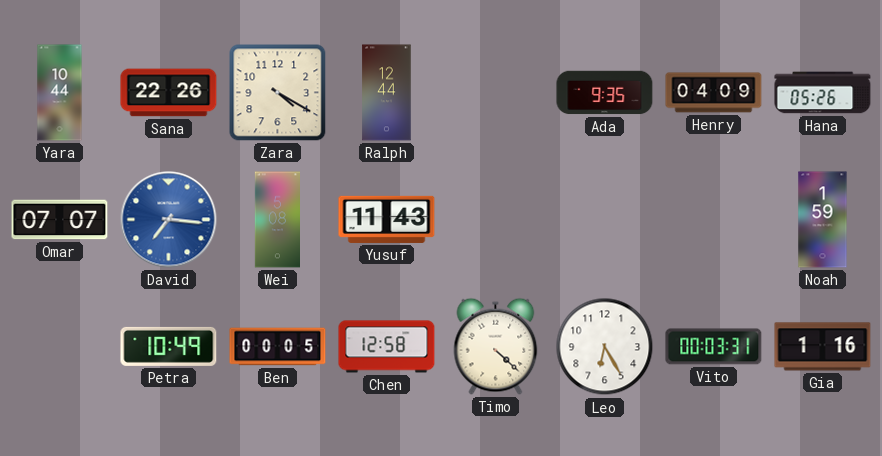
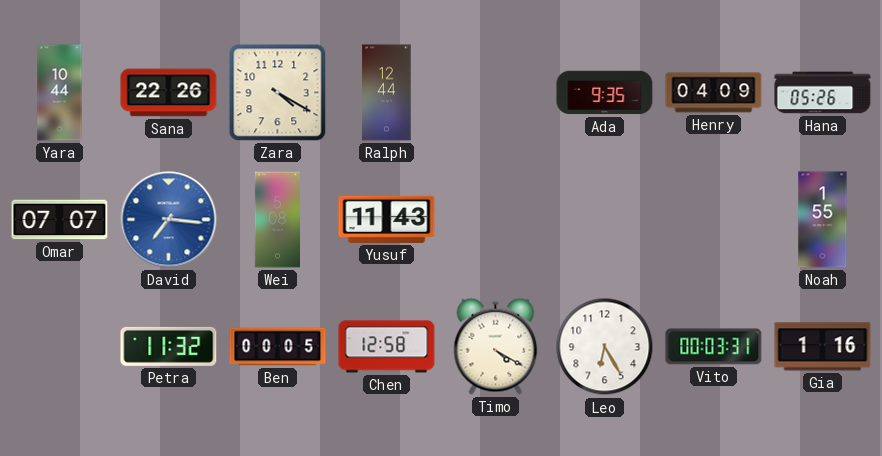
Noah: 1:59 -> 1:55 (823, 220)
Petra: 10:49 -> 11:32 (169, 346)
Timo: 4:22 -> 4:20 (496, 346)
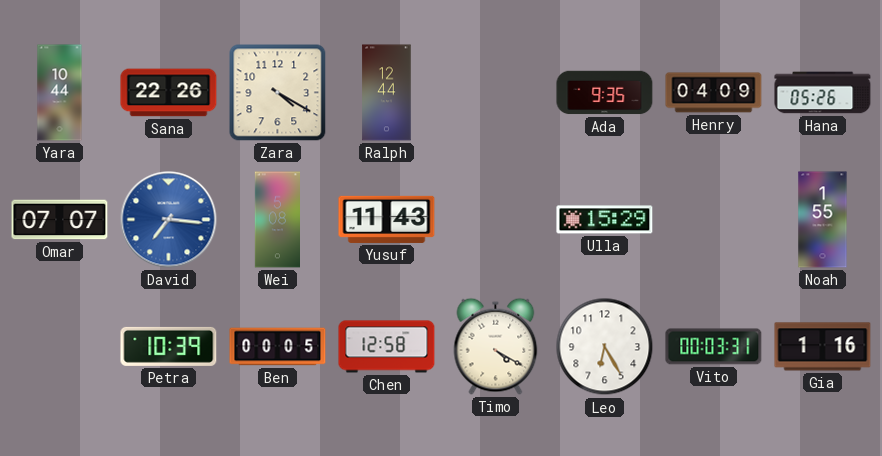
Ulla: none -> 15:29 (605, 220)
Petra: 11:32 -> 10:39 (169, 346)
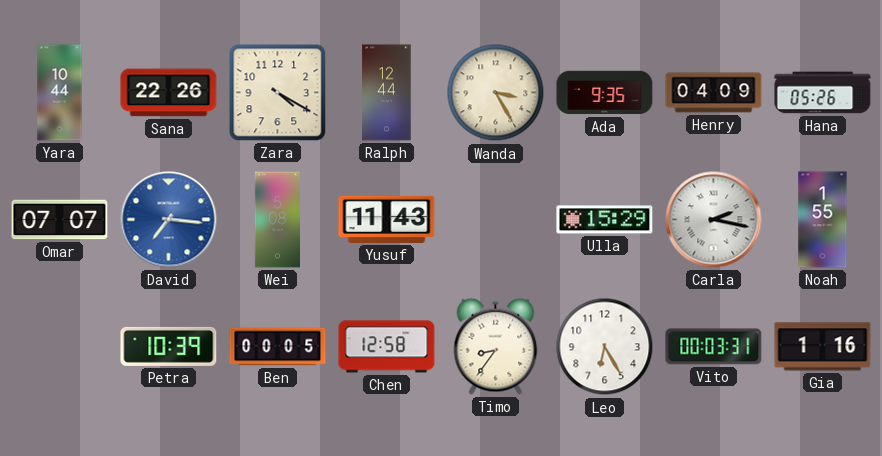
Wanda: none -> 3:25 (496, 93)
Carla: none -> 2:17 (714, 220)
Timo: 4:20 -> 8:36 (496, 346)
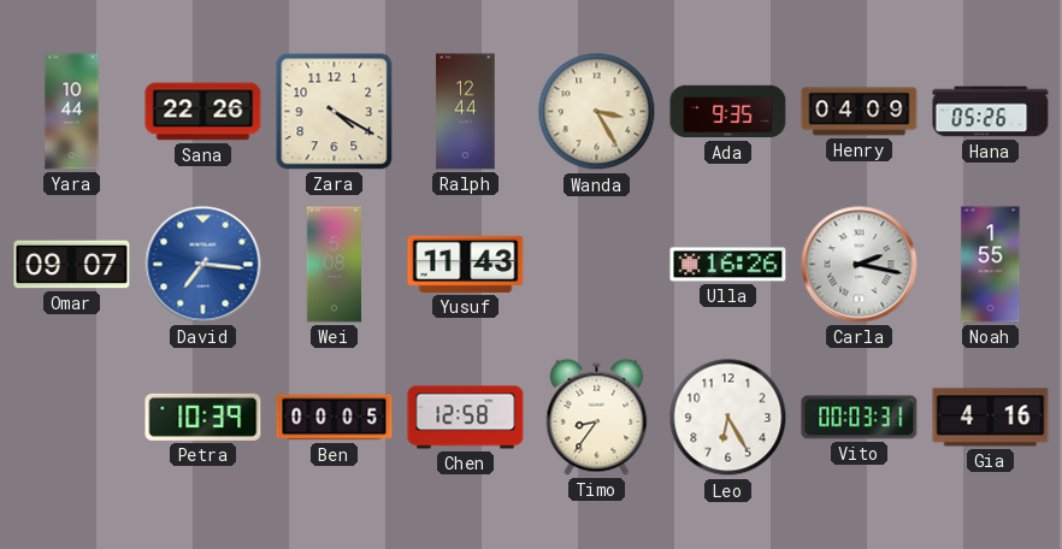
Omar: 07:07 -> 09:07 (72, 265)
Ulla: 15:29 -> 16:26 (728, 265)
Gia: 1:16 -> 4:16 (991, 418)
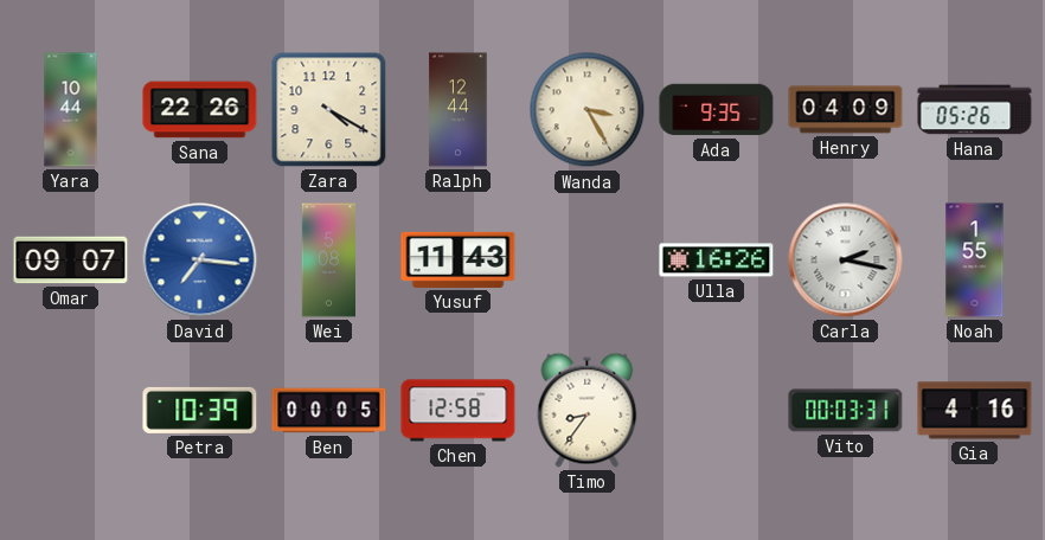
Leo: 6:25 -> none (728, 418)
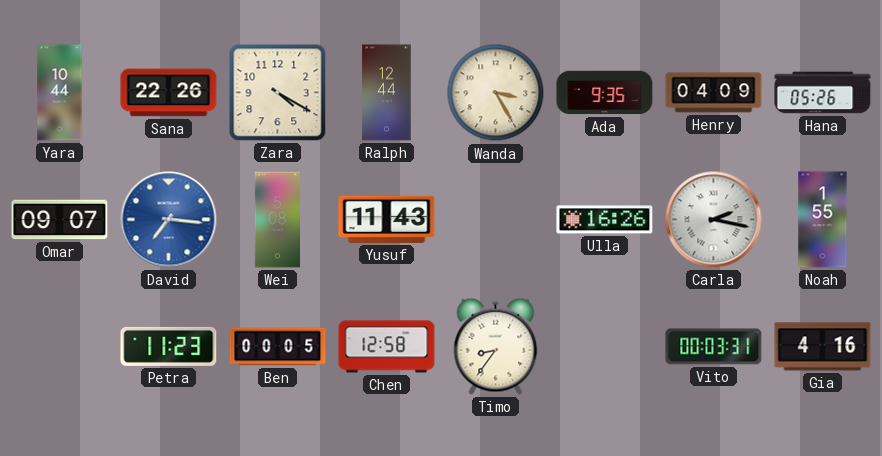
Petra: 10:39 -> 11:23 (169, 346)
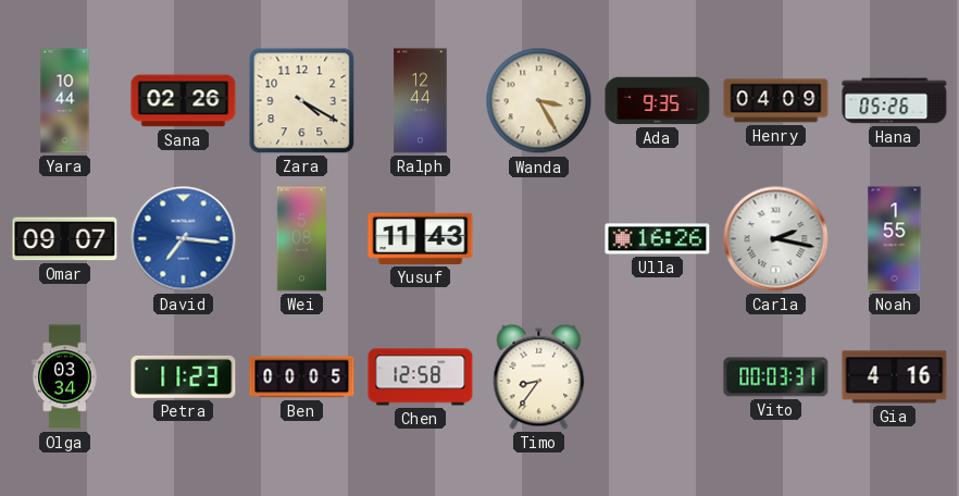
Sana: 22:26 -> 02:26 (184, 101)
Olga: none -> 03:34 (65, 377)
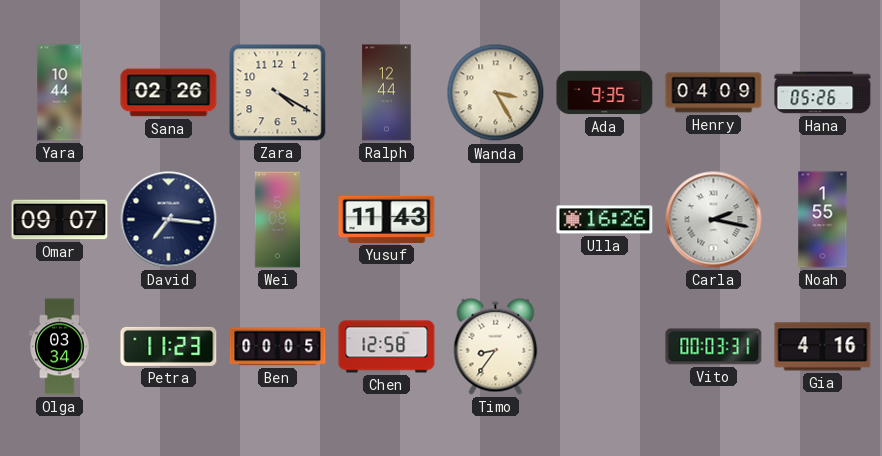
David dial: blue -> navy (169, 220)
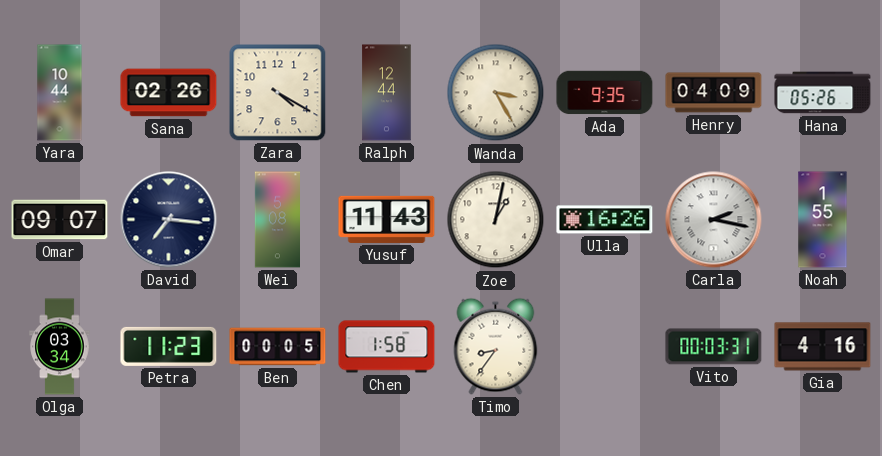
Zoe: none -> 1:02 (496, 220)
Chen: 12:58 -> 1:58 (387, 347)
